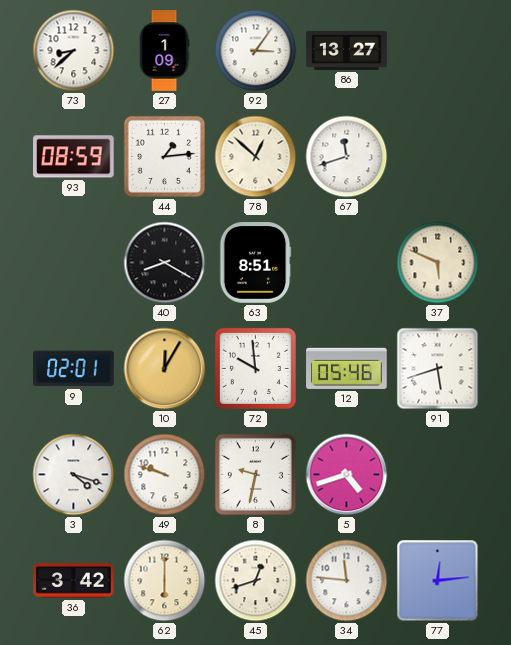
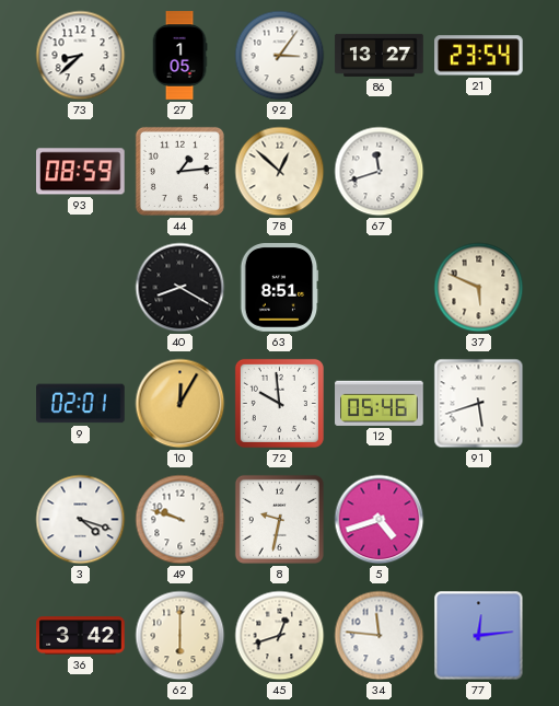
27: 1:09 -> 1:05 (179, 56)
21: none -> 23:54 (479, 56)
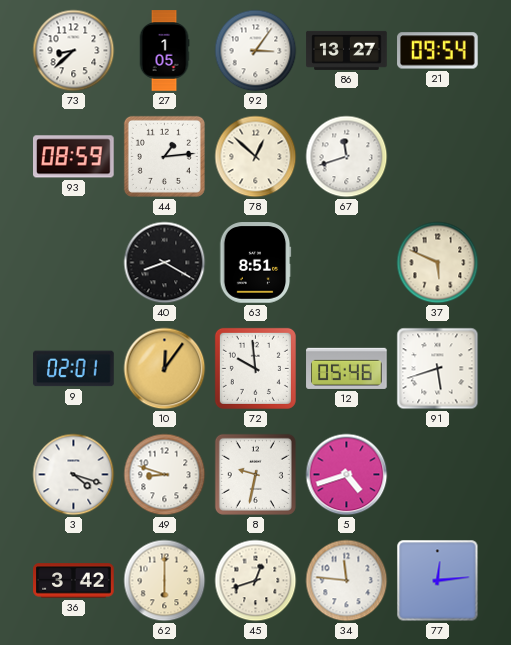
21: 23:54 -> 09:54 (438, 51)
10: 12:05 -> 12:06 (165, 369)
49: 9:48 -> 8:48 (165, 475)
